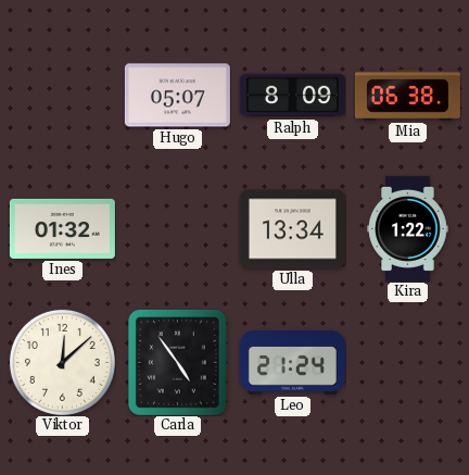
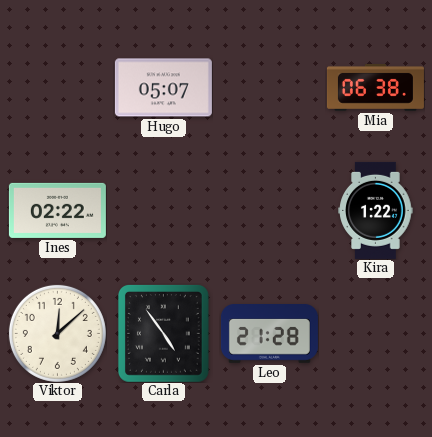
Ralph: 8:09 -> none (292, 96)
Ines: 01:32 -> 02:22 (57, 210)
Ulla: 13:34 -> none (292, 229)
Leo: 21:24 -> 21:28 (269, 334)
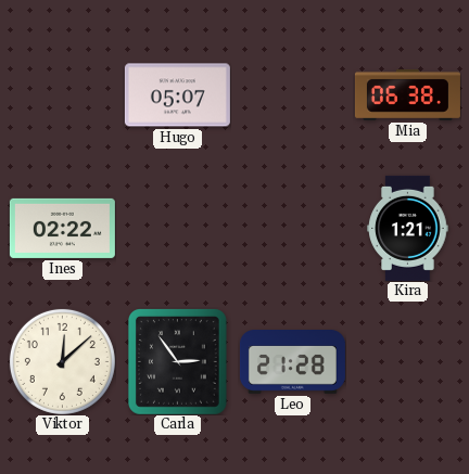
Kira: 1:22 -> 1:21 (408, 228)
Carla: 4:54 -> 2:54 (177, 361)
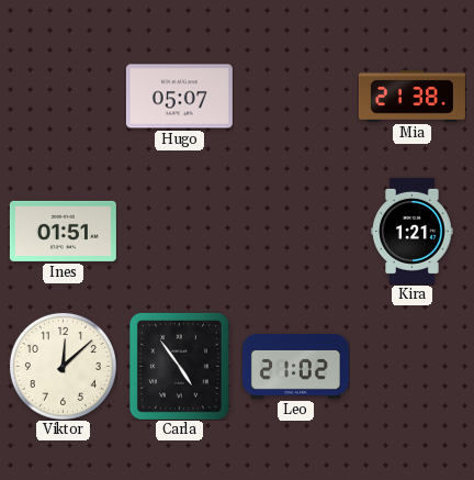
Mia: 06:38 -> 21:38 (411, 96)
Ines: 02:22 -> 01:51 (63, 231)
Carla: 2:54 -> 4:54 (179, 366)
Leo: 21:28 -> 21:02 (295, 367)
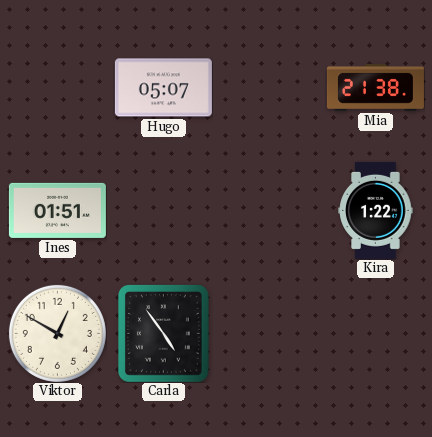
Kira: 1:21 -> 1:22 (376, 210)
Viktor: 12:08 -> 12:50 (57, 333)
Leo: 21:02 -> none (295, 367)
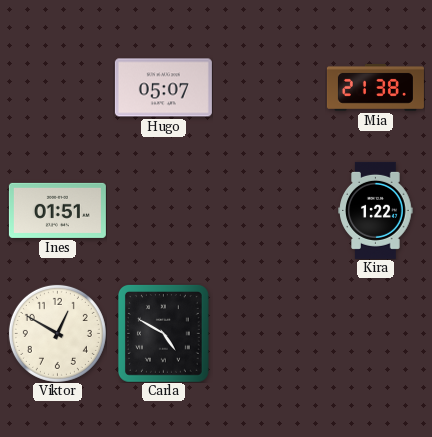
Carla: 4:54 -> 4:50 (163, 333)
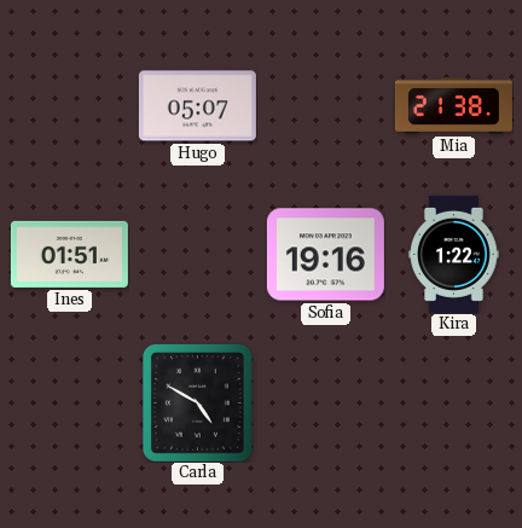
Sofia: none -> 19:16 (325, 255)
Viktor: 12:50 -> none (57, 333)
